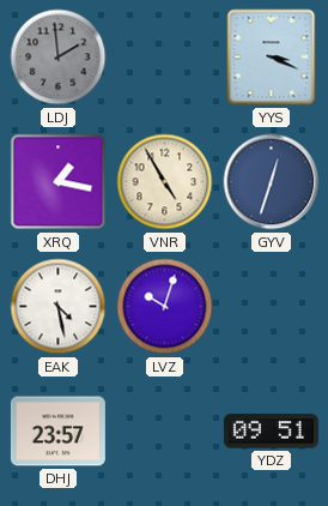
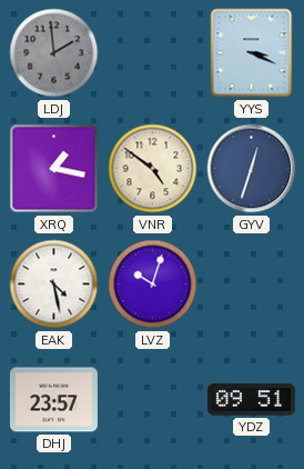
VNR: 4:55 -> 4:51 (153, 169)
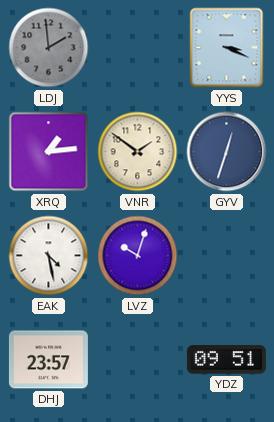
XRQ: 1:17 -> 1:14 (49, 152)
VNR: 4:51 -> 1:51 (138, 152)
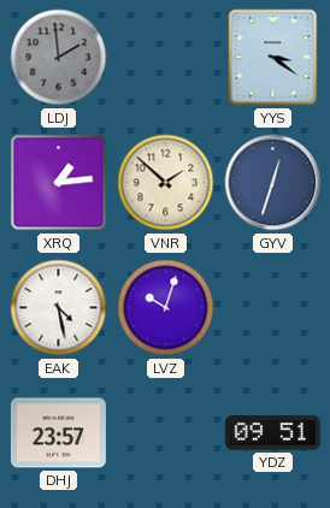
YYS: 3:19 -> 3:21 (273, 58)
VNR: 1:51 -> 1:52 (166, 183)
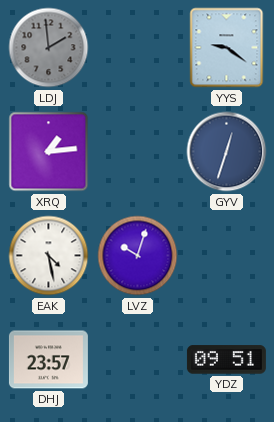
YYS: 3:21 -> 9:21 (227, 48)
VNR: 1:52 -> none (166, 183)
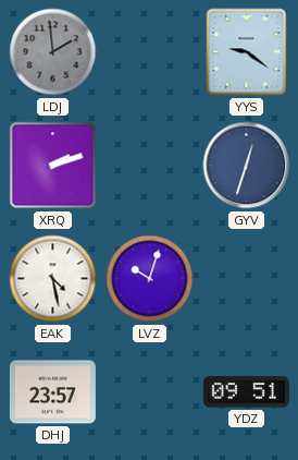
XRQ: 1:14 -> 2:12 (53, 166)
